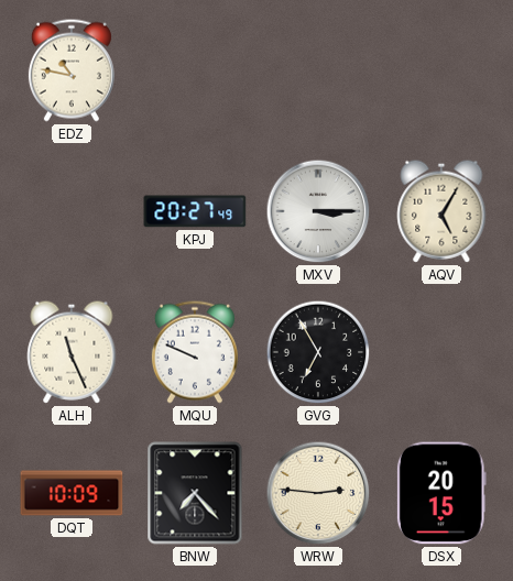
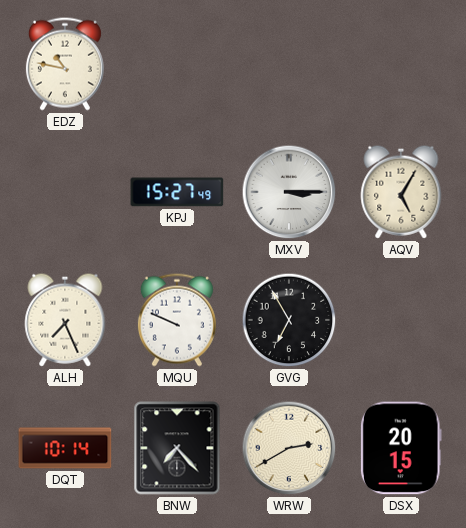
KPJ: 20:27 -> 15:27 (177, 192)
ALH: 11:26 -> 7:26 (65, 320)
DQT: 10:09 -> 10:14 (65, 448)
WRW: 2:46 -> 2:40 (289, 448)
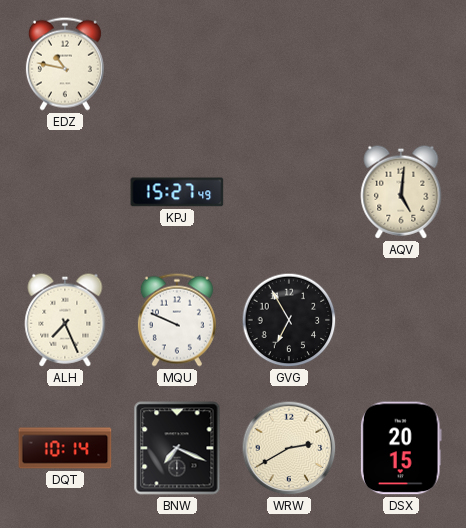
MXV: 3:15 -> none (289, 192)
AQV: 5:05 -> 5:01 (401, 192)
BNW: 7:23 -> 7:19 (177, 448)
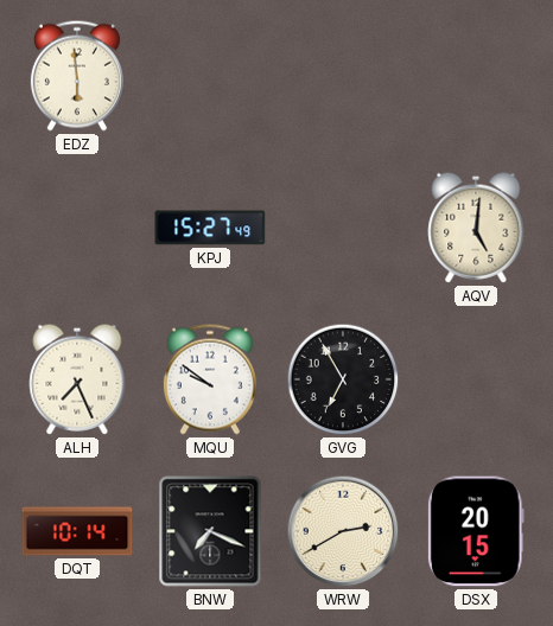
EDZ: 10:47 -> 5:59 (77, 76)
MQU: 9:49 -> 9:51 (210, 379)
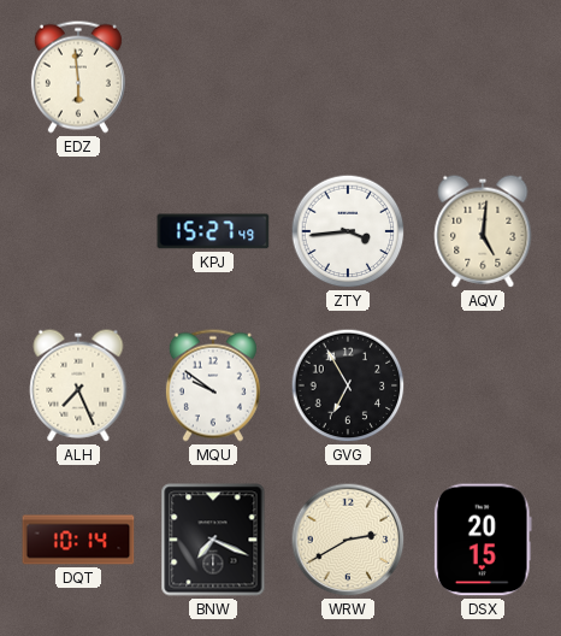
ZTY: none -> 3:44 (348, 231)
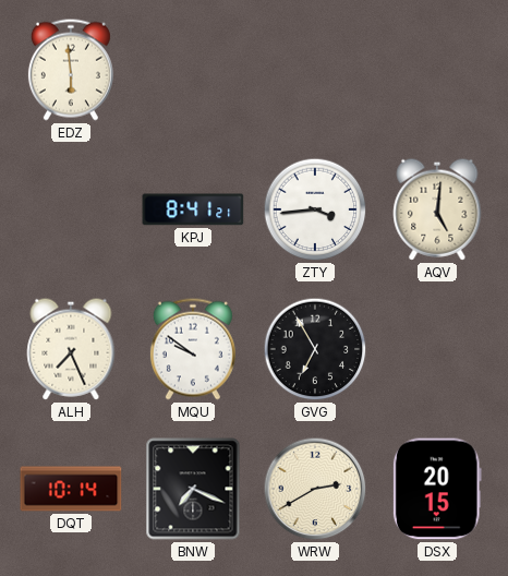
KPJ: 15:27 -> 8:41 (193, 209)
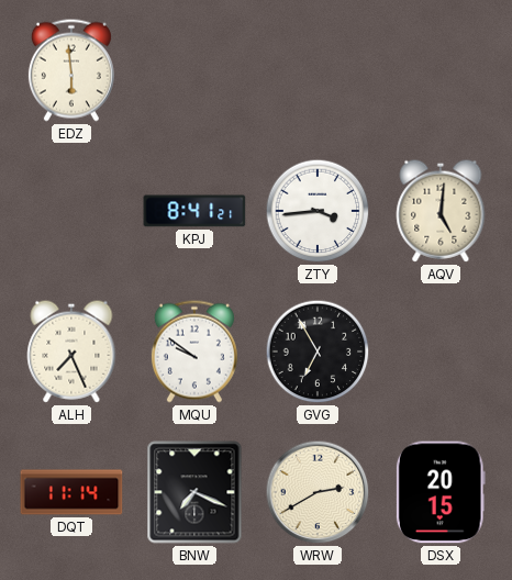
DQT: 10:14 -> 11:14 (71, 492)
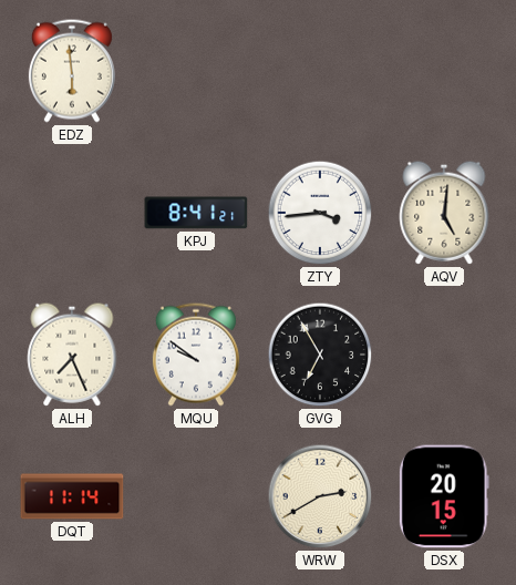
BNW: 7:19 -> none (194, 492)
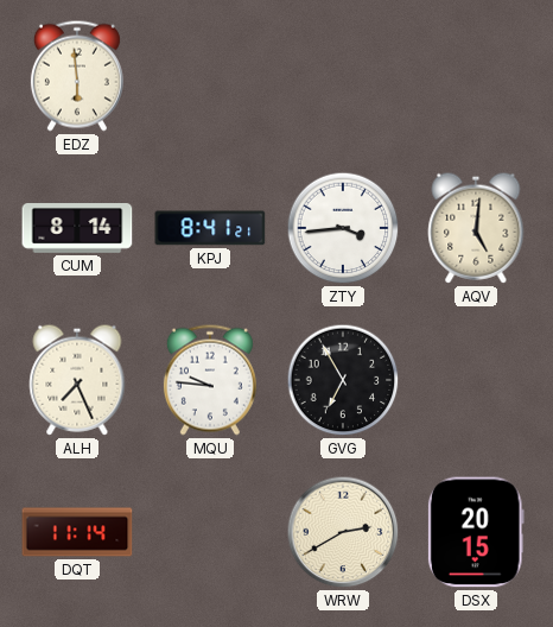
CUM: none -> 8:14 (77, 229)
MQU: 9:51 -> 9:46 (210, 380)
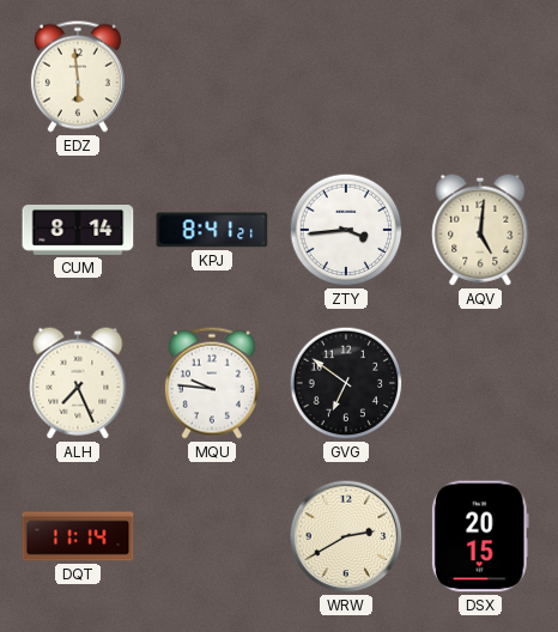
GVG: 6:55 -> 6:51 (346, 383)
